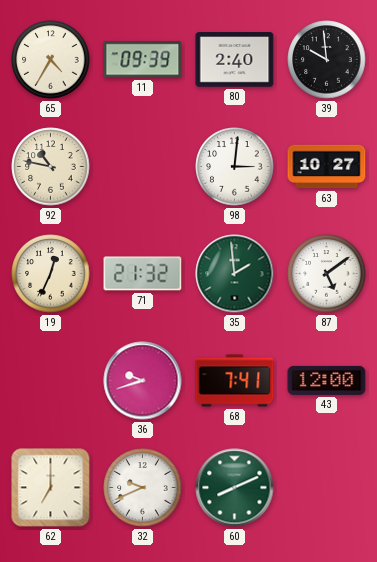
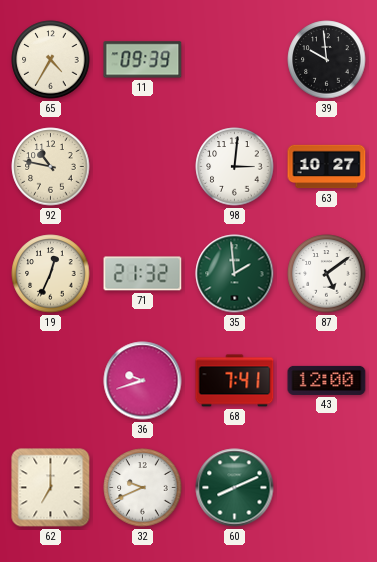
80: 2:40 -> none (235, 60)
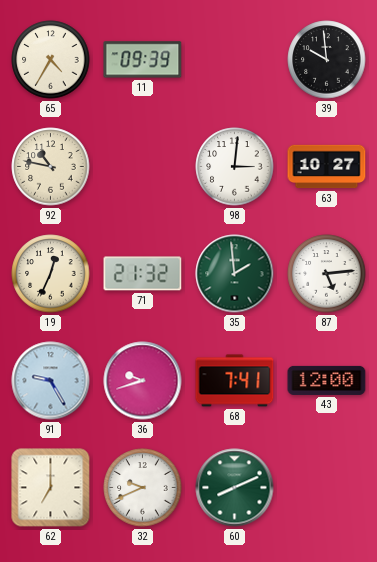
87: 5:09 -> 5:14 (327, 274)
91: none -> 9:25 (51, 381)
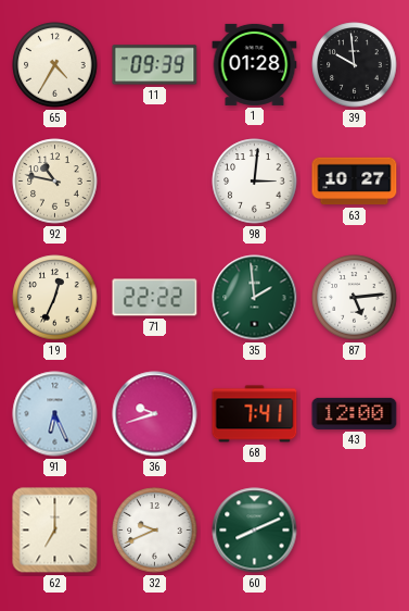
1: none -> 01:28 (255, 64)
71: 21:32 -> 22:22 (155, 298)
91: 9:25 -> 6:26 (55, 414)
